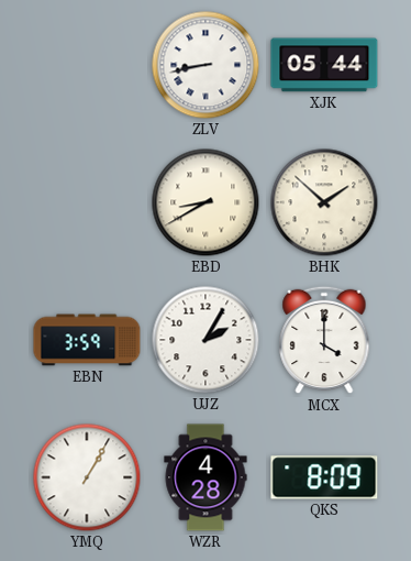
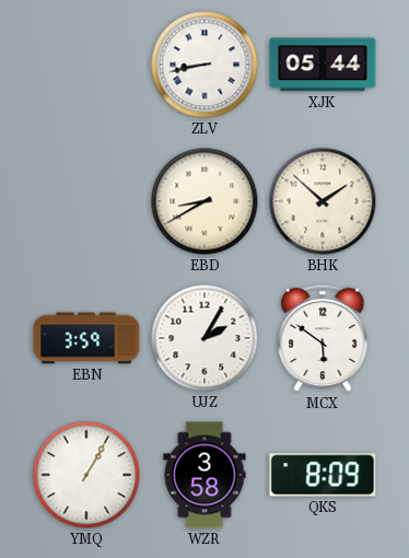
MCX: 4:00 -> 5:51 (323, 338)
WZR: 4:28 -> 3:58 (204, 475)
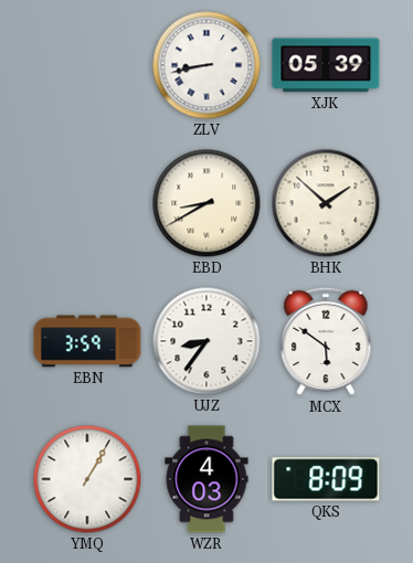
XJK: 05:44 -> 05:39 (326, 65)
UJZ: 2:05 -> 8:36 (206, 341)
WZR: 3:58 -> 4:03 (206, 479)
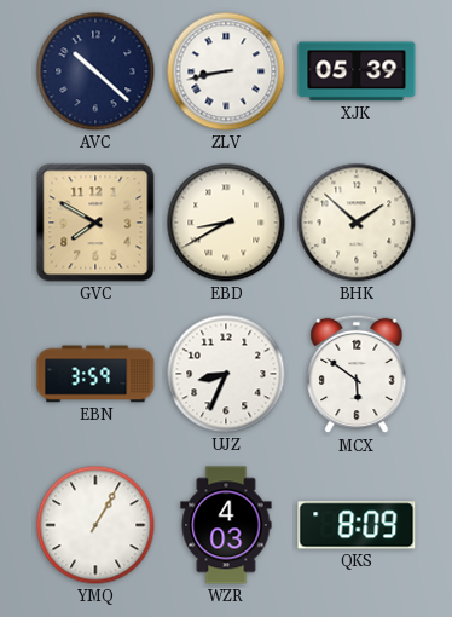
AVC: none -> 10:22 (95, 71)
GVC: none -> 7:50 (95, 223)
UJZ: 8:36 -> 8:34 (226, 374)
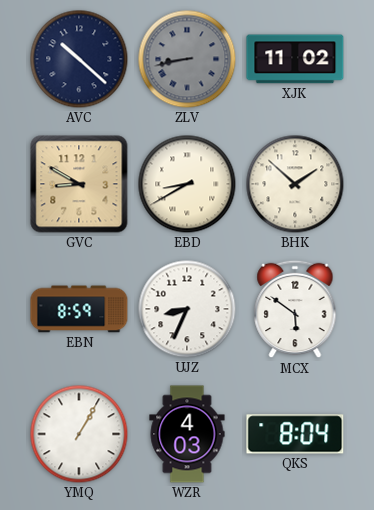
ZLV dial: white -> grey (187, 59)
XJK: 05:39 -> 11:02 (295, 59)
GVC: 7:50 -> 8:50 (79, 184)
EBN: 3:59 -> 8:59 (79, 309)
QKS: 8:09 -> 8:04 (295, 434)
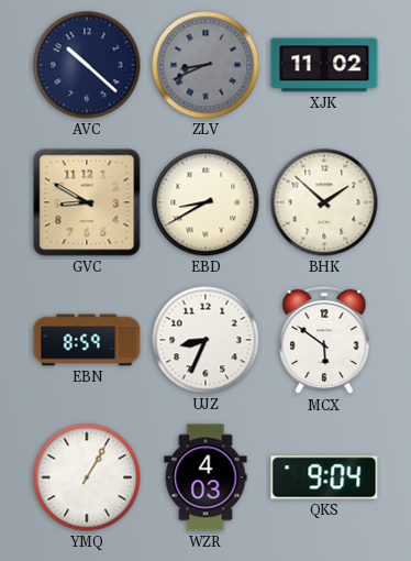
ZLV: 8:43 -> 8:41 (205, 65)
QKS: 8:04 -> 9:04 (324, 477)
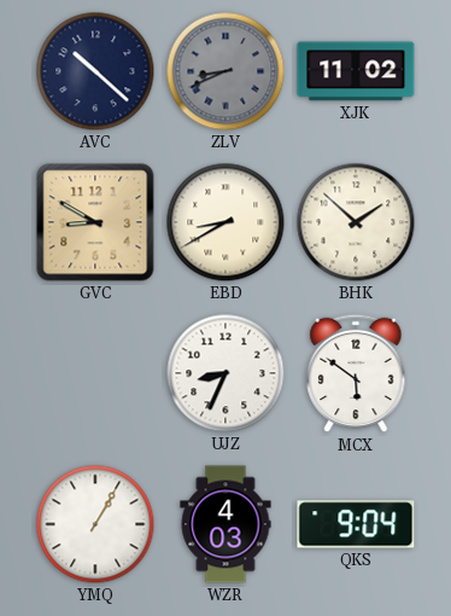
EBN: 8:59 -> none (87, 340)
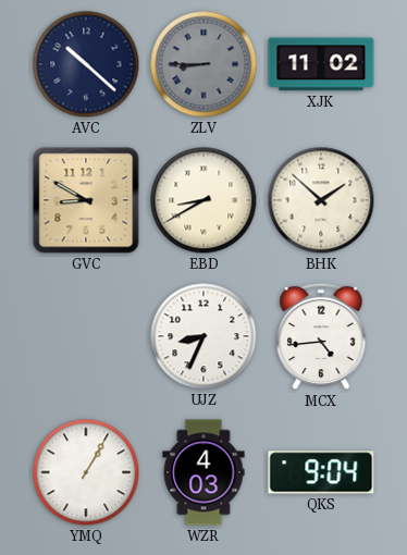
ZLV: 8:41 -> 8:45 (203, 64)
MCX: 5:51 -> 4:44 (321, 336)
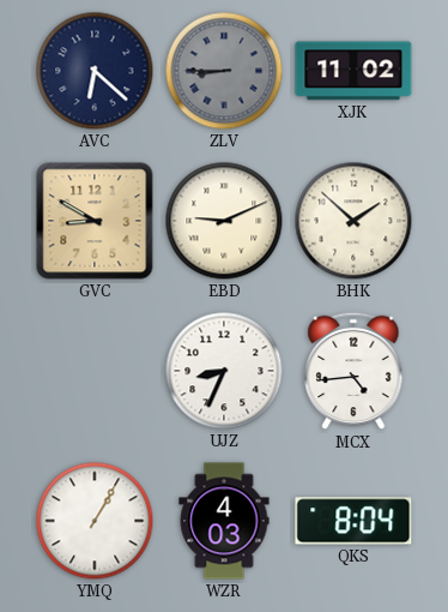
AVC: 10:22 -> 6:22 (95, 71)
EBD: 8:40 -> 9:11 (224, 221)
QKS: 9:04 -> 8:04 (353, 521)
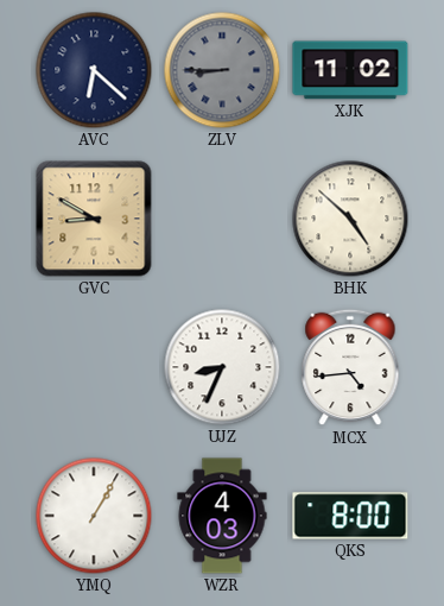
EBD: 9:11 -> none (224, 221)
BHK: 1:52 -> 4:52 (350, 219)
QKS: 8:04 -> 8:00 (350, 516)
